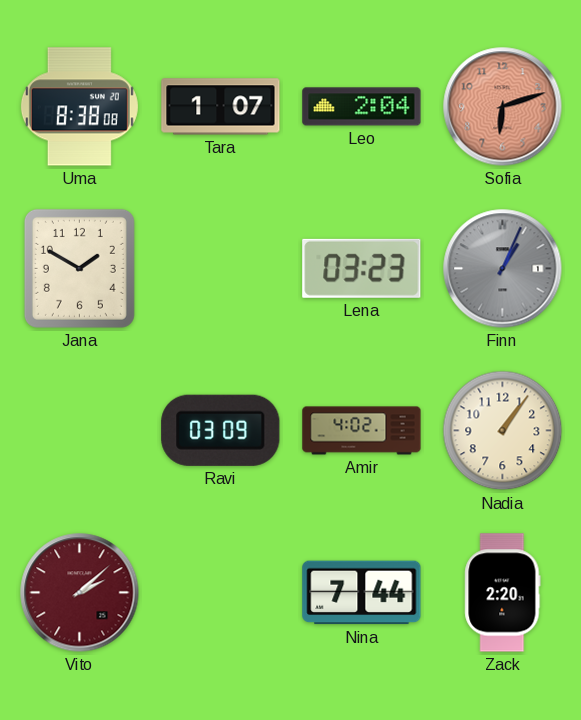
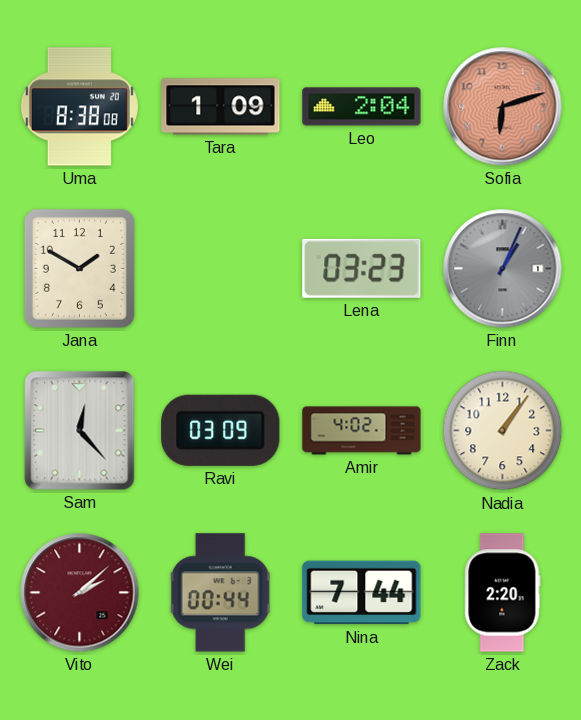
Tara: 1:07 -> 1:09 (221, 107)
Sam: none -> 12:23 (80, 431)
Wei: none -> 00:44 (221, 593)
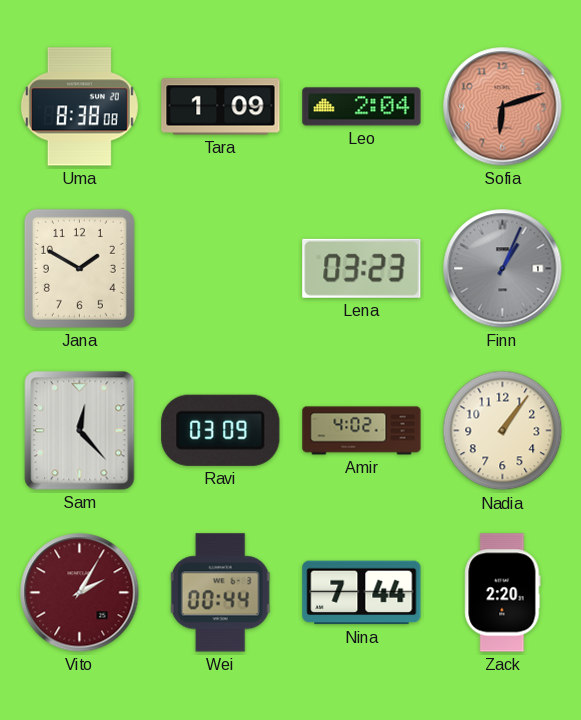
Vito: 2:08 -> 2:05 (80, 593)
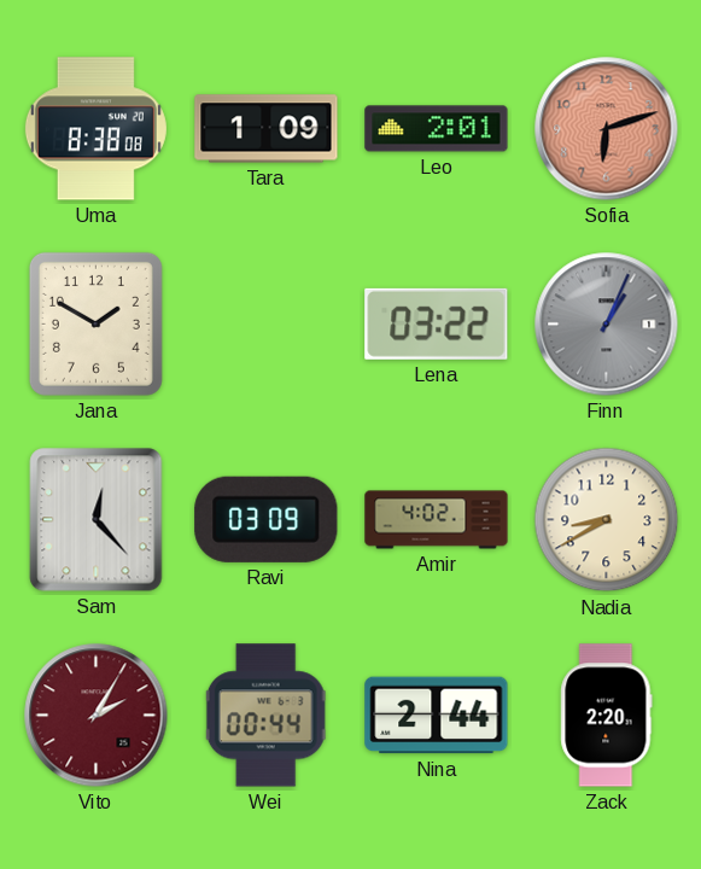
Leo: 2:04 -> 2:01 (437, 129)
Lena: 03:23 -> 03:22 (437, 323)
Nadia: 1:06 -> 8:40 (607, 520)
Nina: 7:44 -> 2:44 (437, 716)
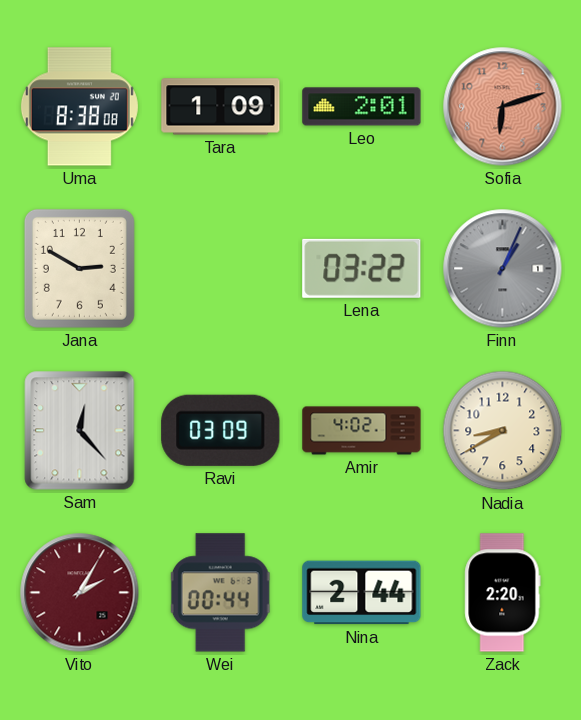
Jana: 1:50 -> 2:50 (79, 268)
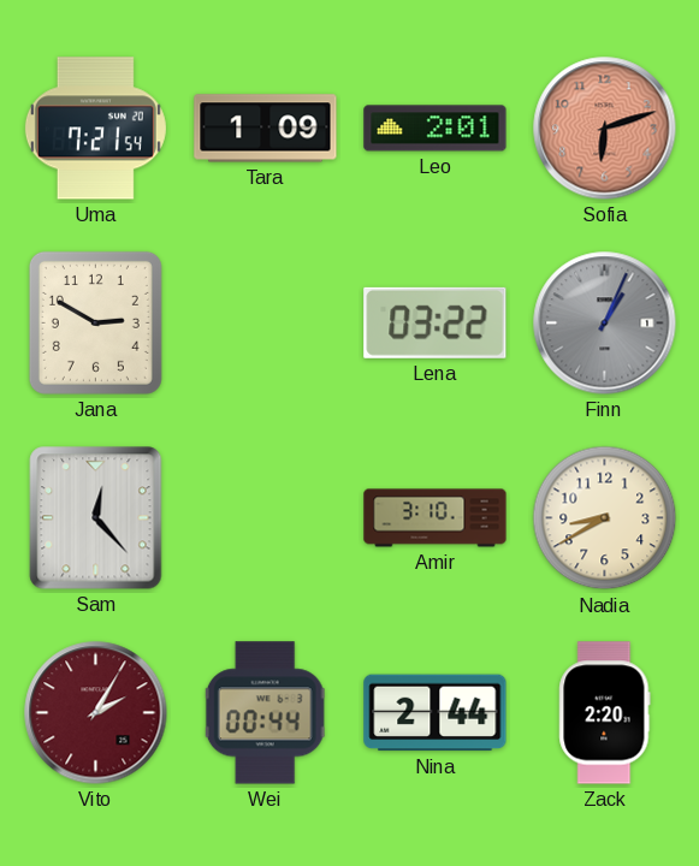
Uma: 8:38 -> 7:21 (95, 129)
Ravi: 03:09 -> none (221, 430)
Amir: 4:02 -> 3:10 (436, 518)
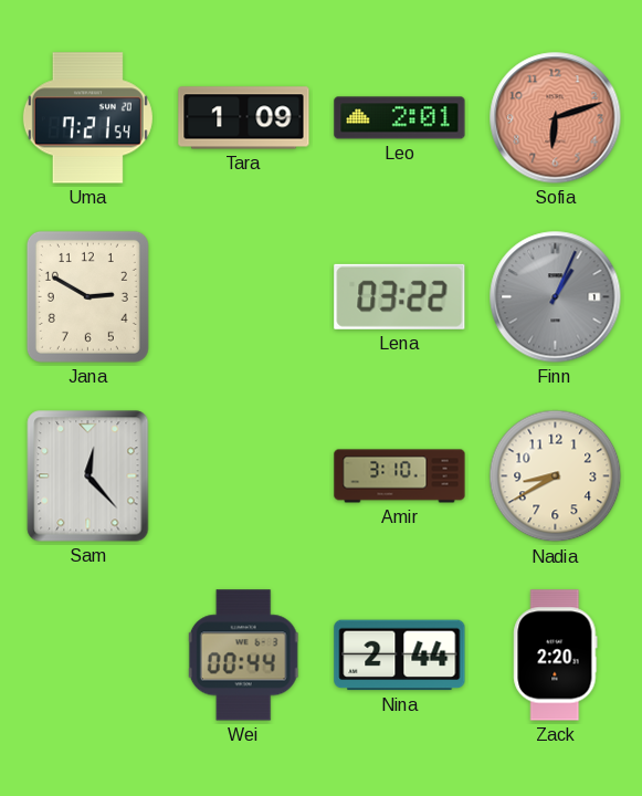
Vito: 2:05 -> none (96, 713)
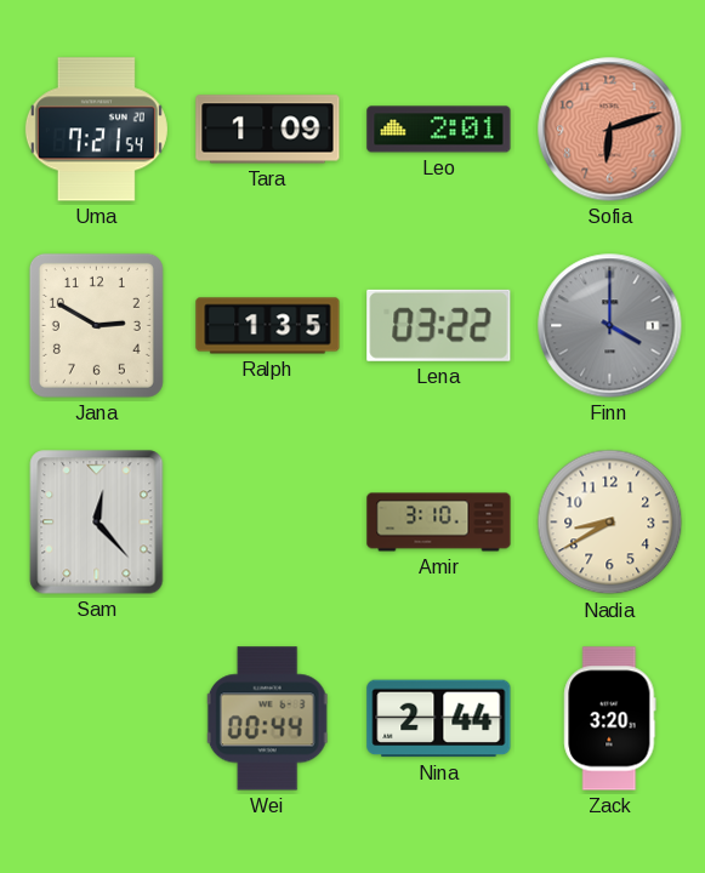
Ralph: none -> 1:35 (268, 326)
Finn: 1:04 -> 4:00 (610, 326)
Zack: 2:20 -> 3:20 (610, 719)
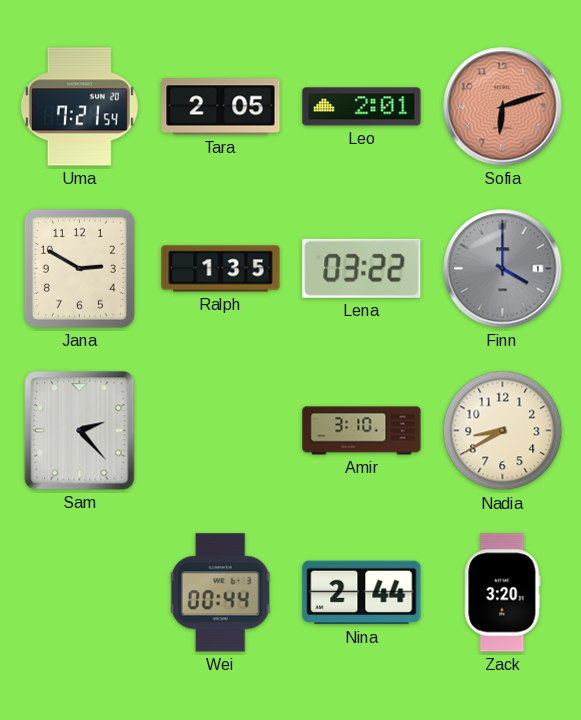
Tara: 1:09 -> 2:05 (221, 107)
Sam: 12:23 -> 2:23 (80, 431)
